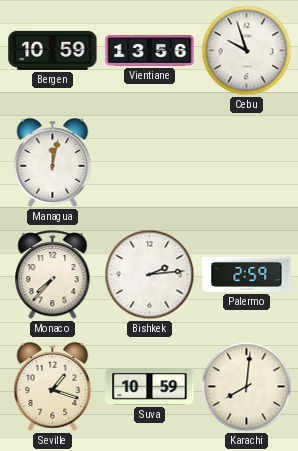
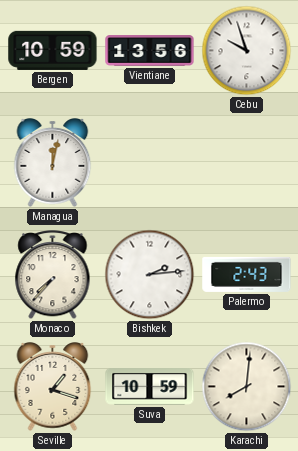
Palermo: 2:59 -> 2:43 (247, 274)
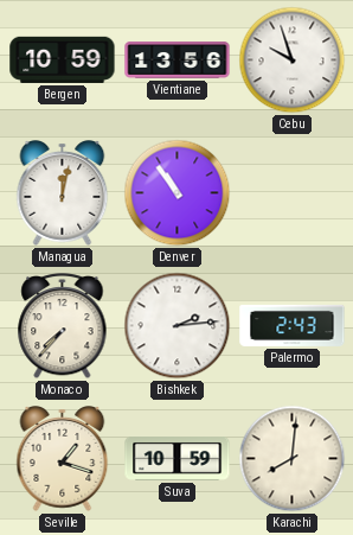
Denver: none -> 10:54 (178, 193)
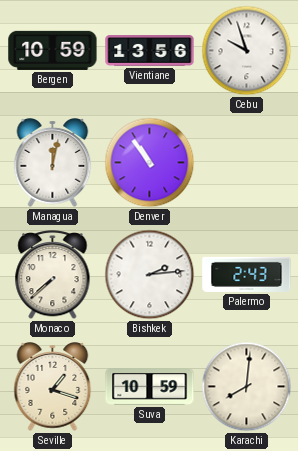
Monaco: 7:37 -> 7:38 (53, 276)
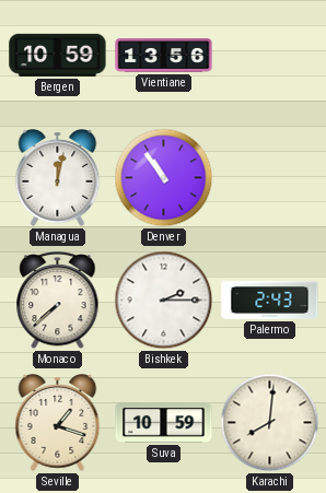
Cebu: 9:57 -> none (247, 51)
Bishkek: 2:14 -> 2:15 (164, 301)
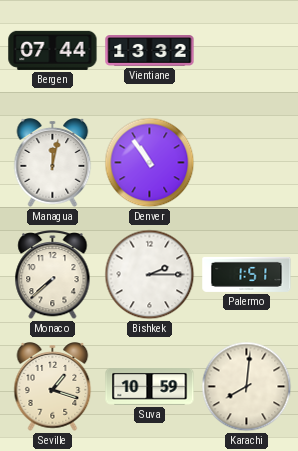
Bergen: 10:59 -> 07:44 (53, 50)
Vientiane: 13:56 -> 13:32 (150, 51)
Palermo: 2:43 -> 1:51 (247, 274)
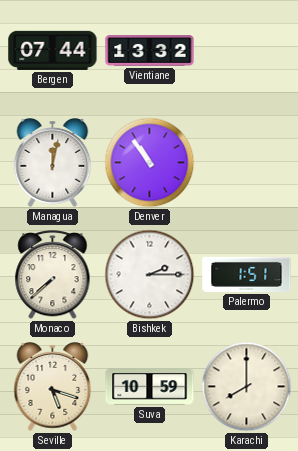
Seville: 1:18 -> 5:18 (53, 387)
Karachi: 8:01 -> 8:00 (247, 387)
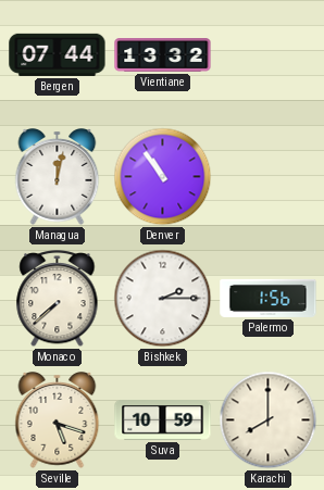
Palermo: 1:51 -> 1:56 (269, 298)
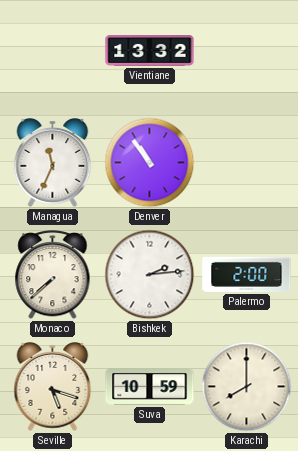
Bergen: 07:44 -> none (58, 54)
Managua: 12:02 -> 11:34 (53, 163)
Bishkek: 2:15 -> 2:14 (150, 275)
Palermo: 1:56 -> 2:00 (247, 274)
